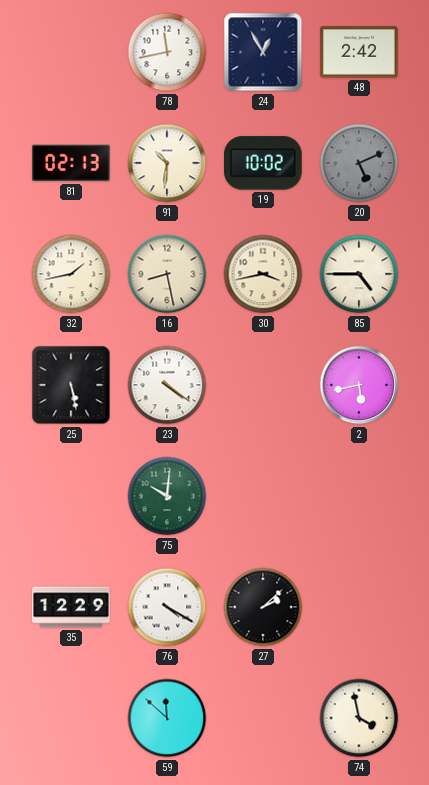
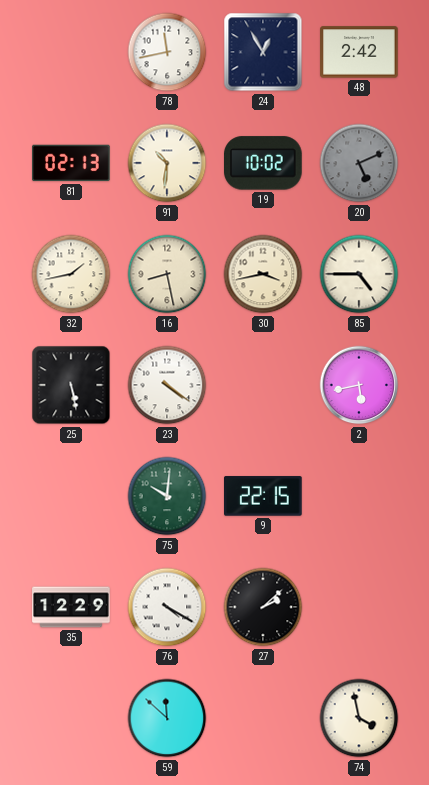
9: none -> 22:15 (264, 496)
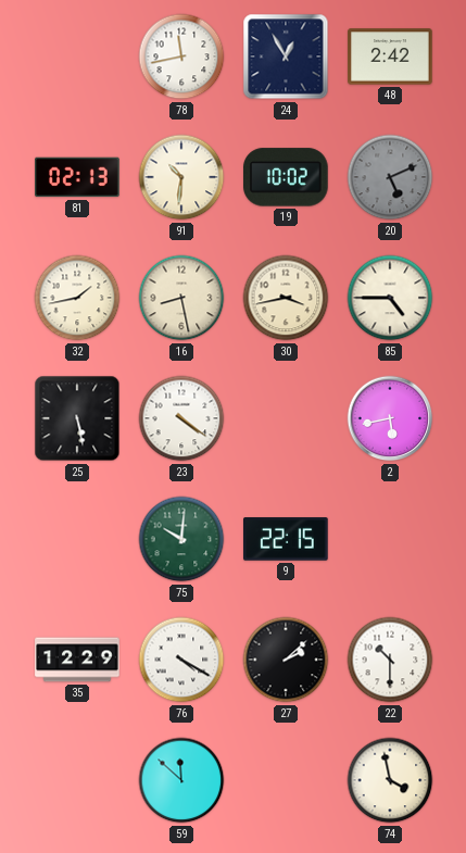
22: none -> 10:30 (390, 660)
